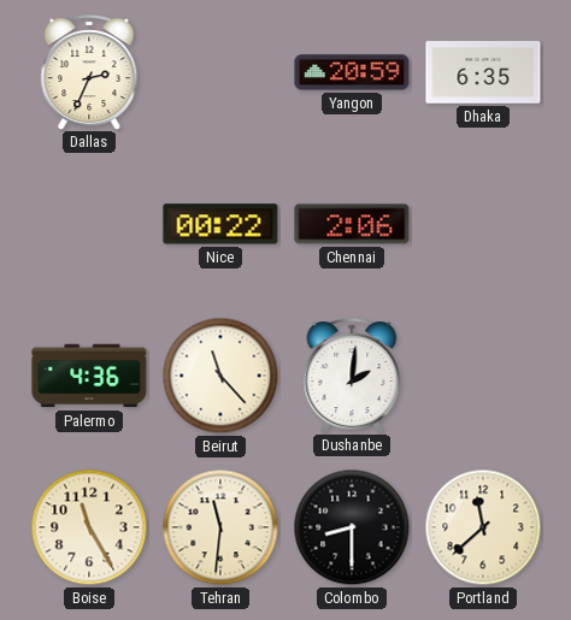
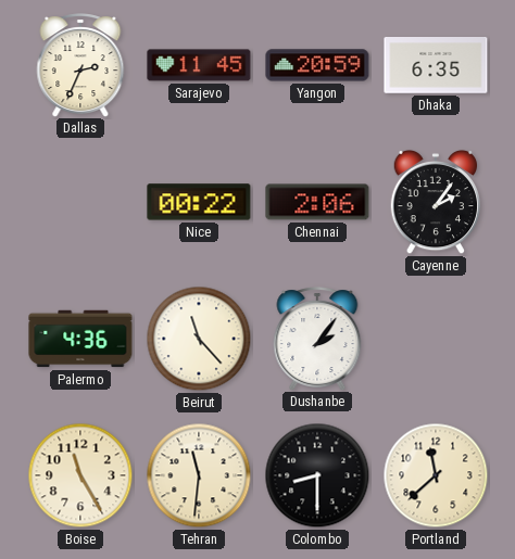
Sarajevo: none -> 11:45 (199, 65)
Cayenne: none -> 2:06 (435, 202)
Dushanbe: 2:01 -> 2:06 (317, 339)
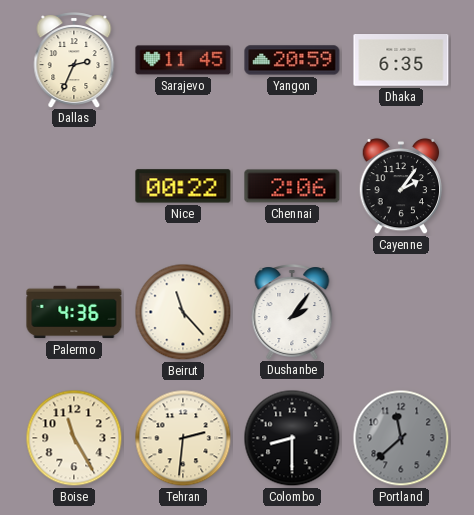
Tehran: 11:31 -> 2:31 (183, 438)
Portland dial: cream -> grey (401, 438)
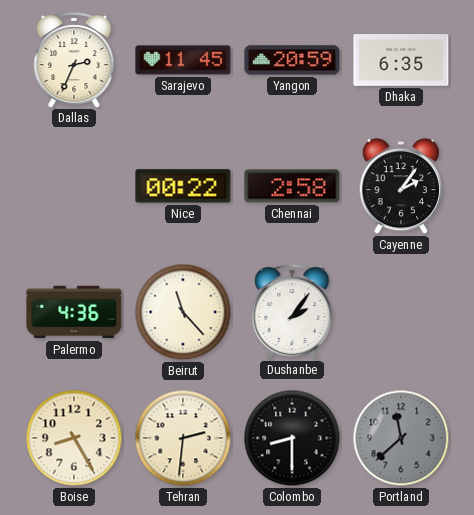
Chennai: 2:06 -> 2:58 (292, 186)
Boise: 11:25 -> 8:25 (74, 438)
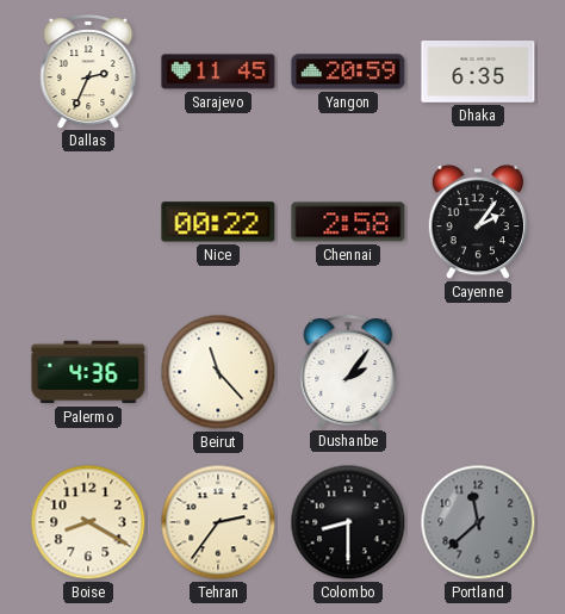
Boise: 8:25 -> 8:20 (88, 522)
Tehran: 2:31 -> 2:36 (218, 522)
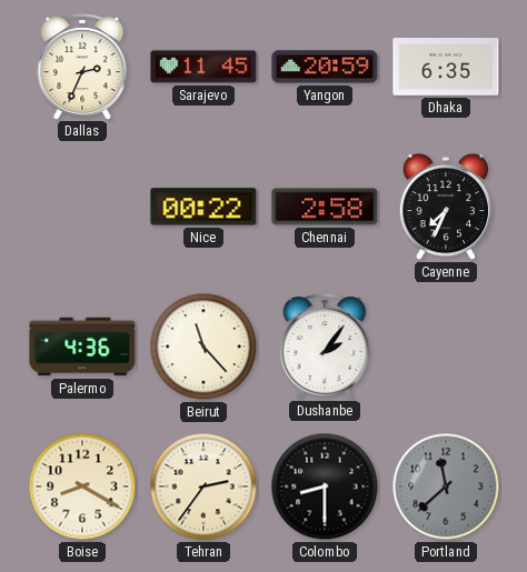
Cayenne: 2:06 -> 7:34 (445, 207)
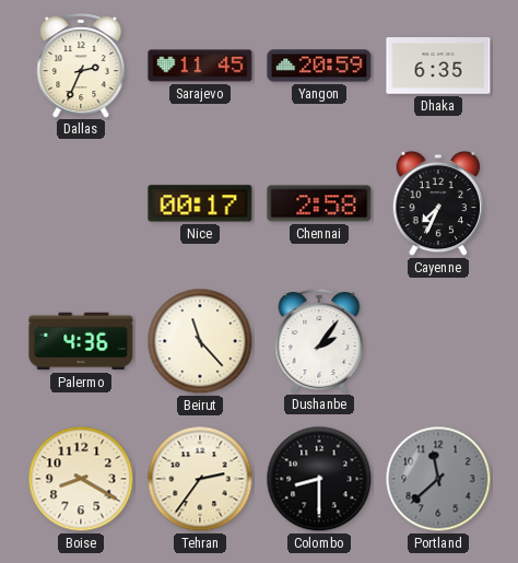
Nice: 00:22 -> 00:17 (200, 203)
